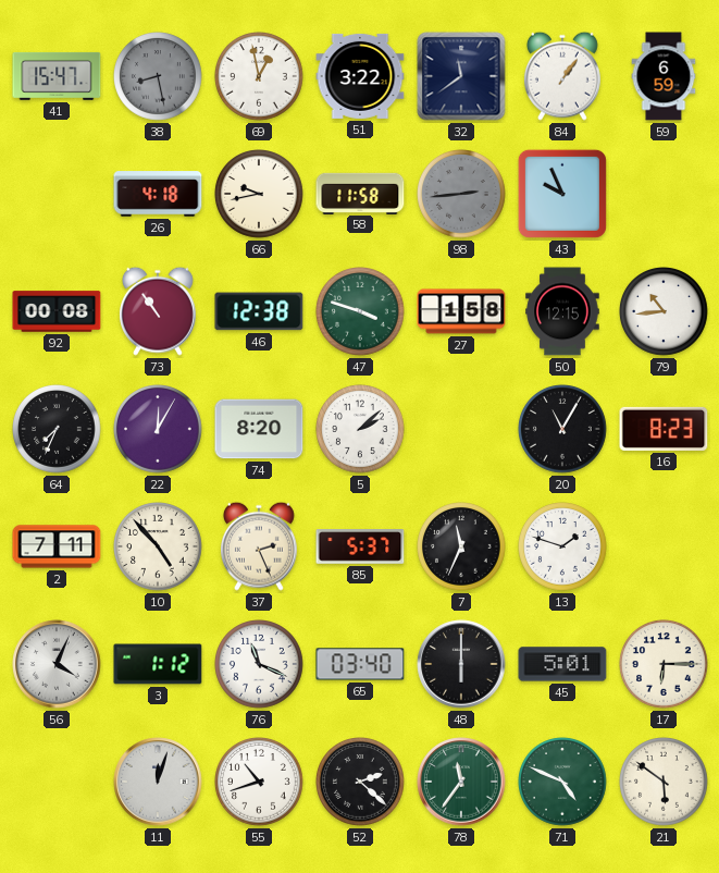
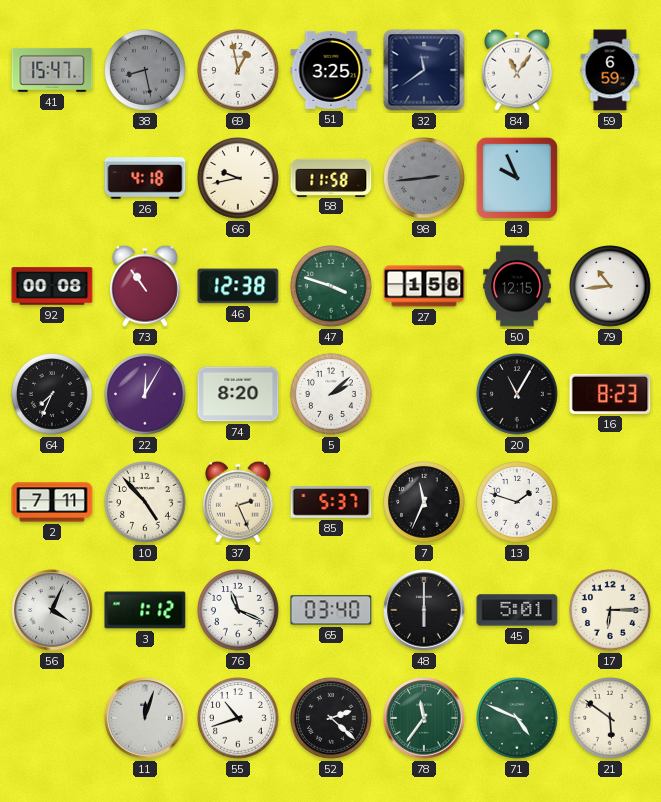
51: 3:22 -> 3:25 (331, 70)
84: 1:06 -> 11:06 (517, 70)
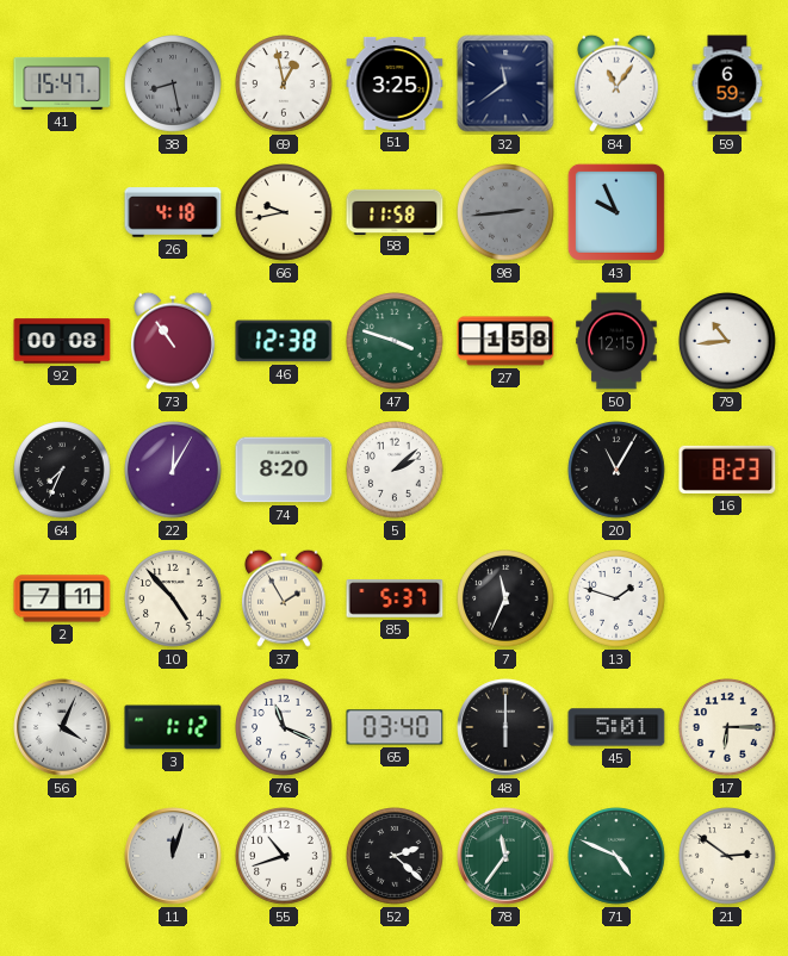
37: 2:26 -> 1:55 (284, 598)
21: 5:51 -> 2:51 (728, 857)
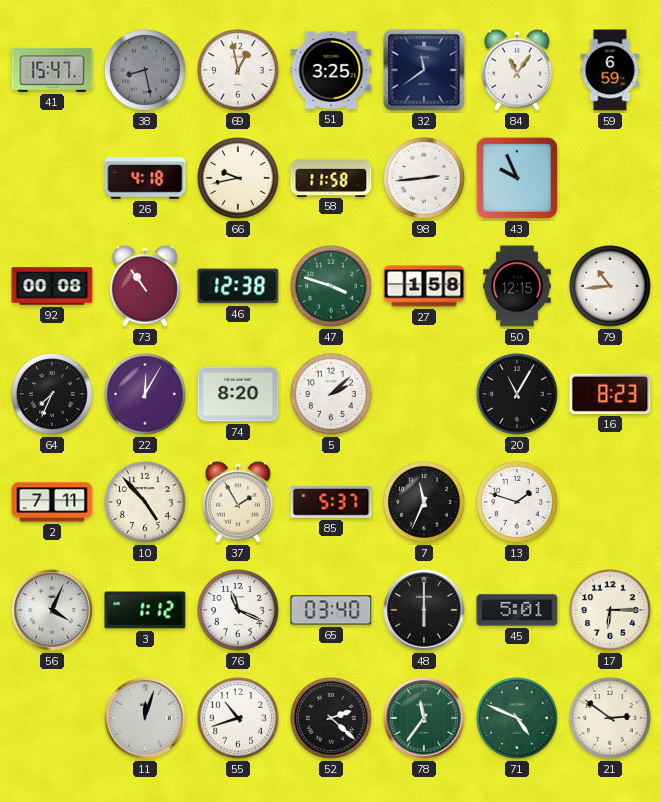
98 dial: grey -> white (425, 179)
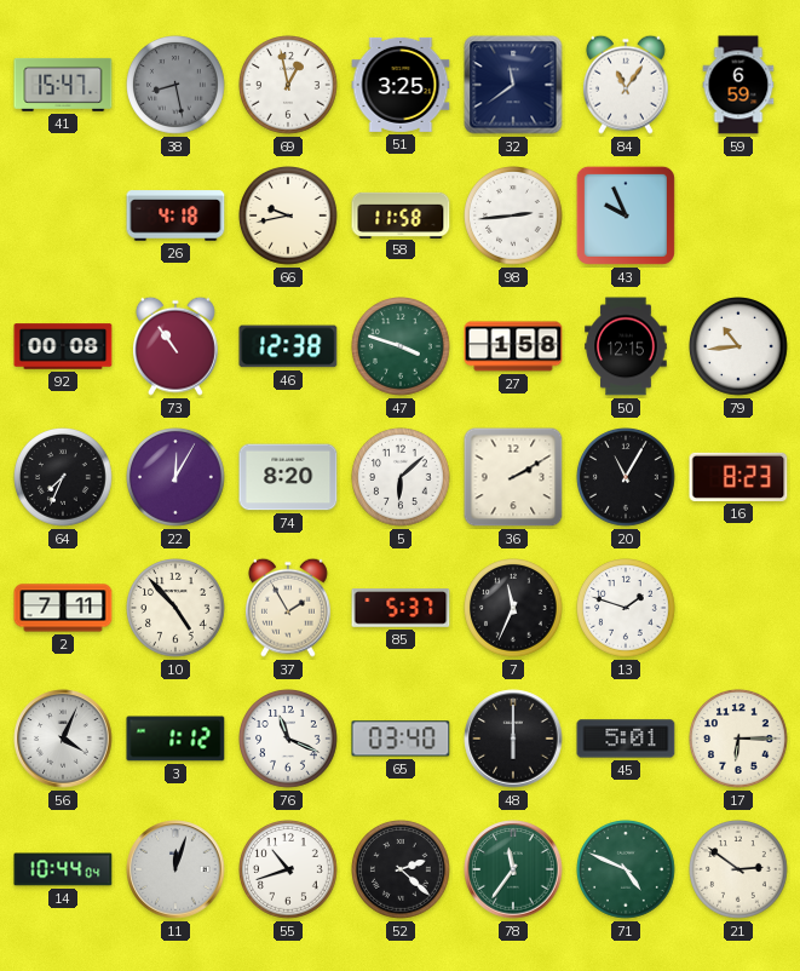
5: 2:08 -> 6:08 (402, 478)
36: none -> 2:10 (513, 477)
14: none -> 10:44 (63, 869)
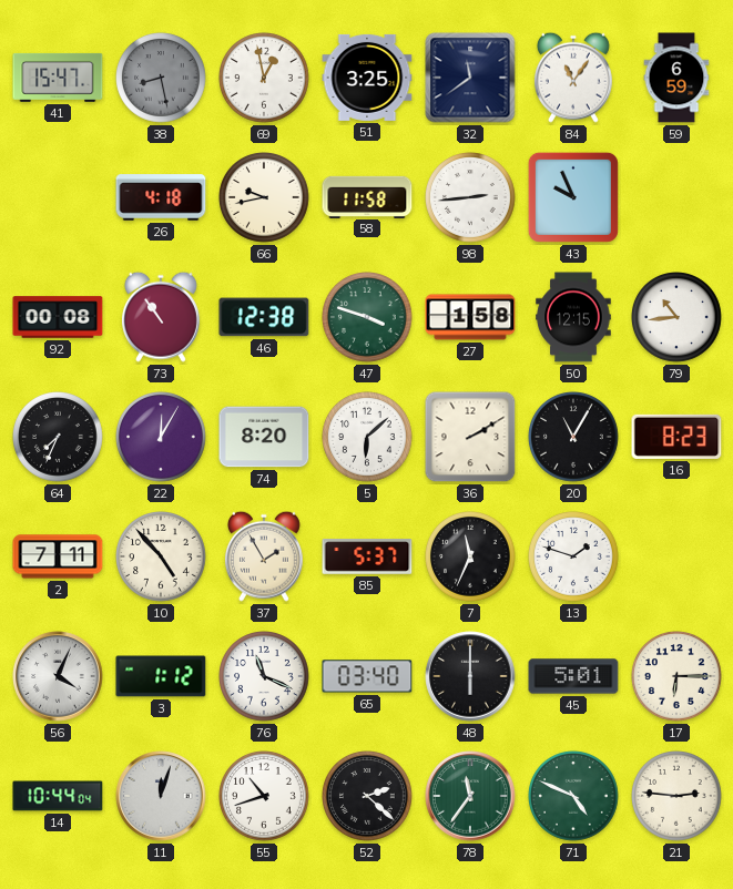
21: 2:51 -> 2:46 (678, 797)
